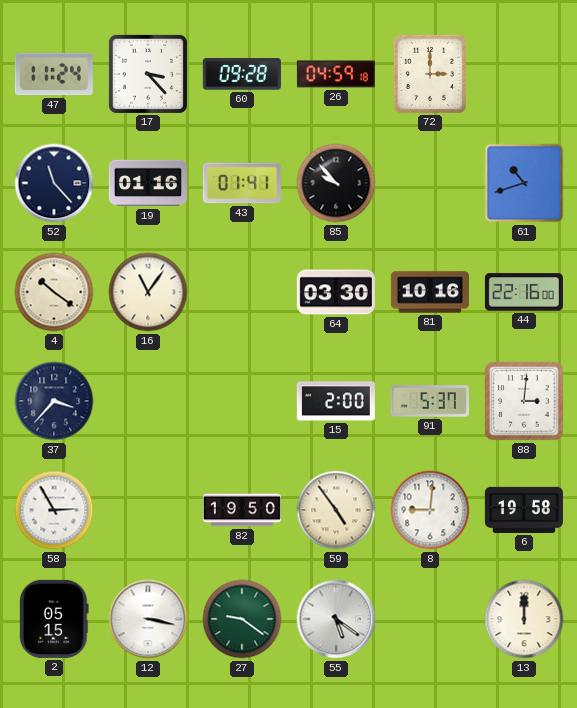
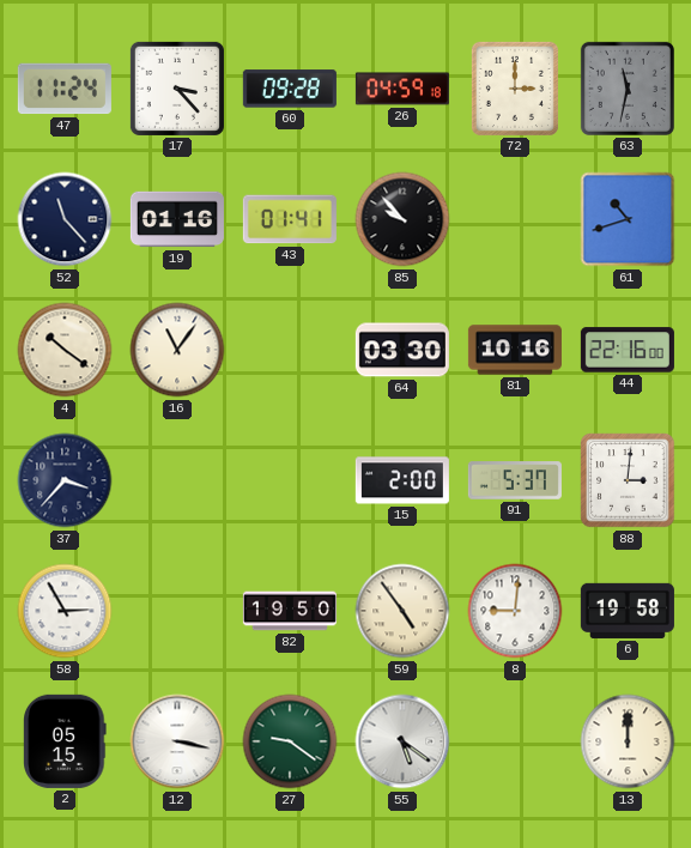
63: none -> 11:32 (628, 89)
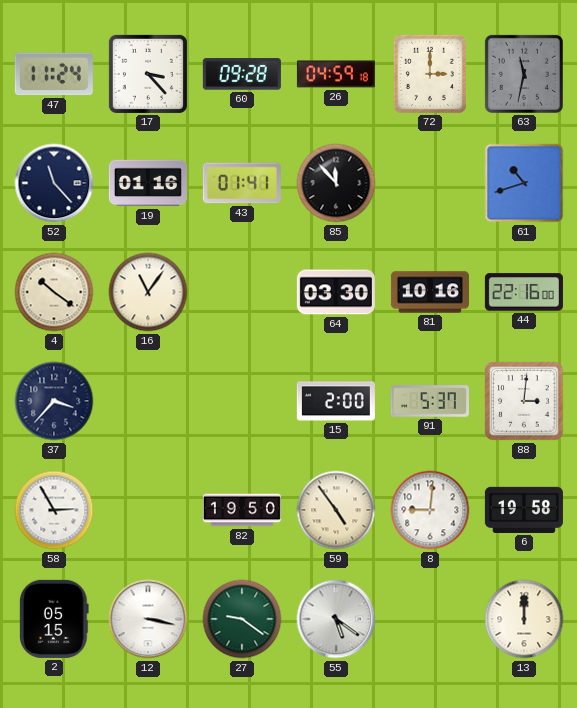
85: 9:53 -> 11:53 (336, 183)
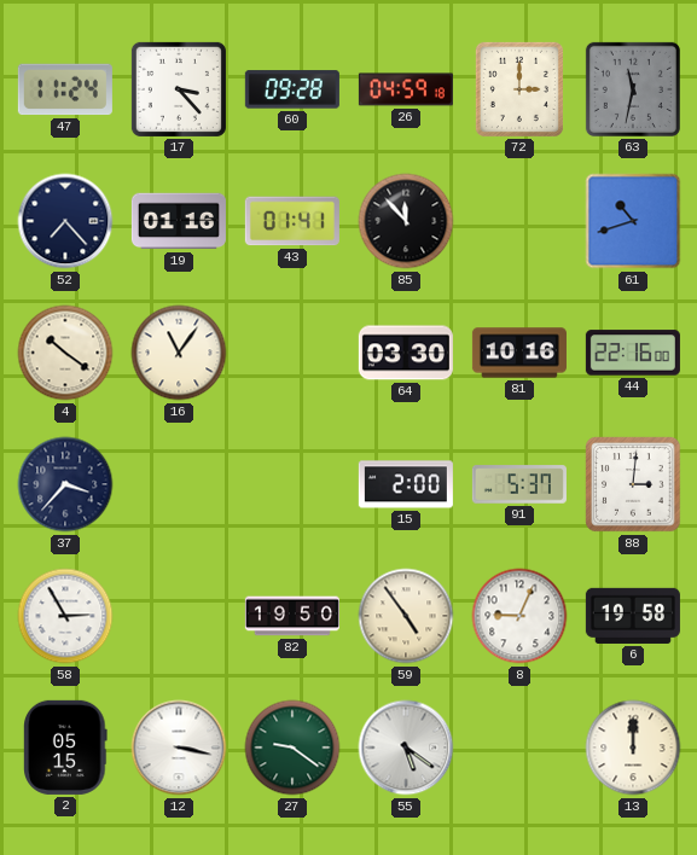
52: 11:23 -> 7:23 (65, 221)
8: 9:01 -> 9:04 (519, 616)
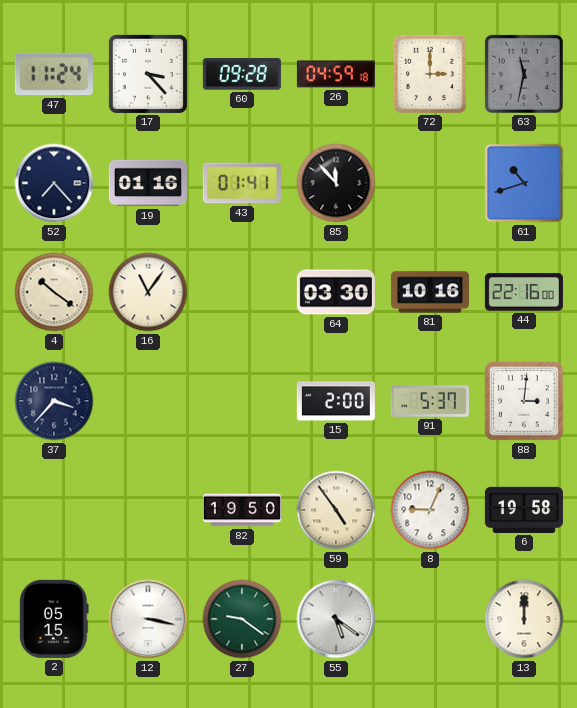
58: 2:55 -> none (65, 616)
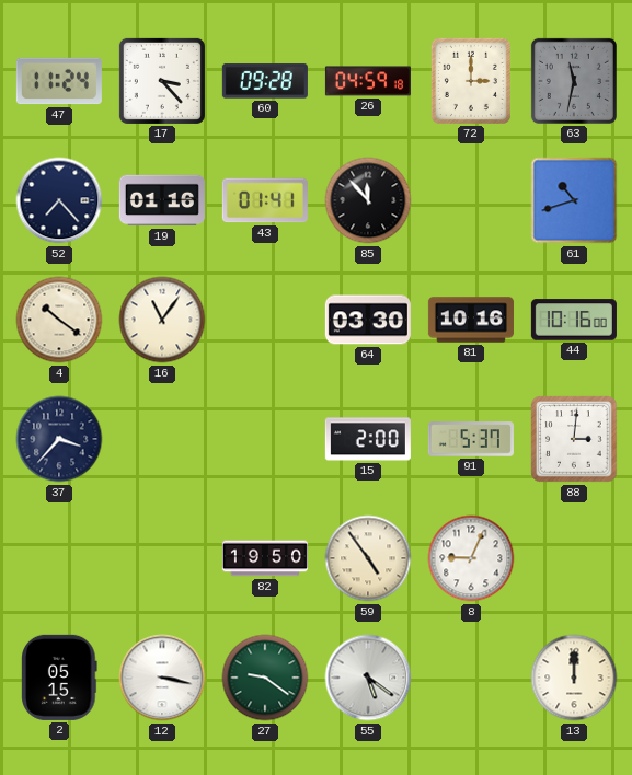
44: 22:16 -> 10:16 (574, 320)
6: 19:58 -> none (524, 510)
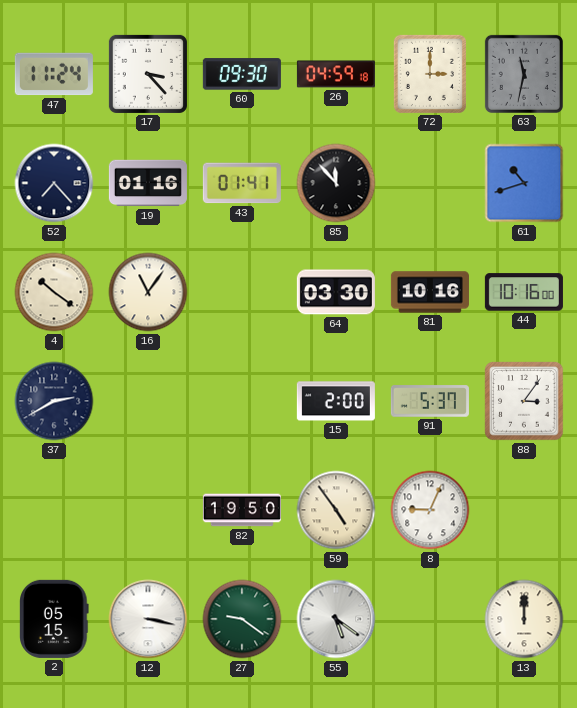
60: 09:28 -> 09:30 (242, 74)
37: 3:37 -> 2:40 (54, 401)
88: 3:01 -> 3:06 (524, 401)
